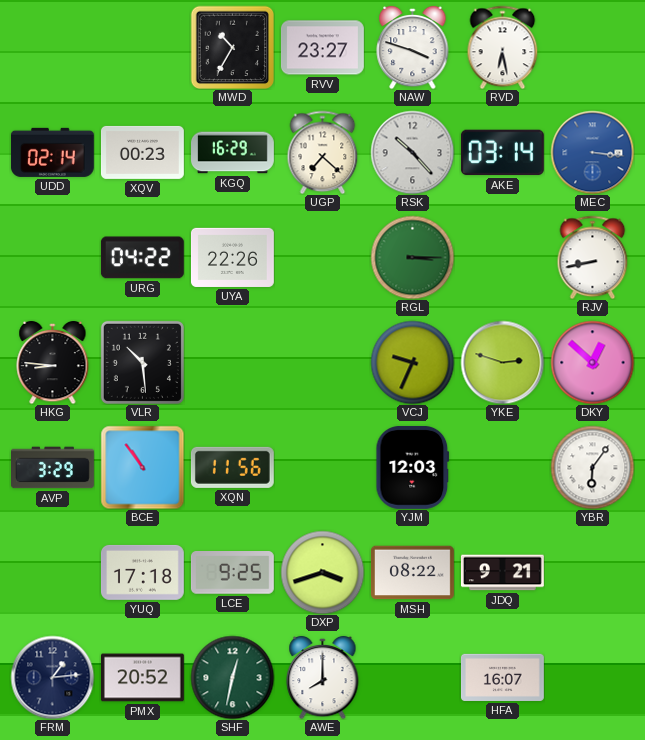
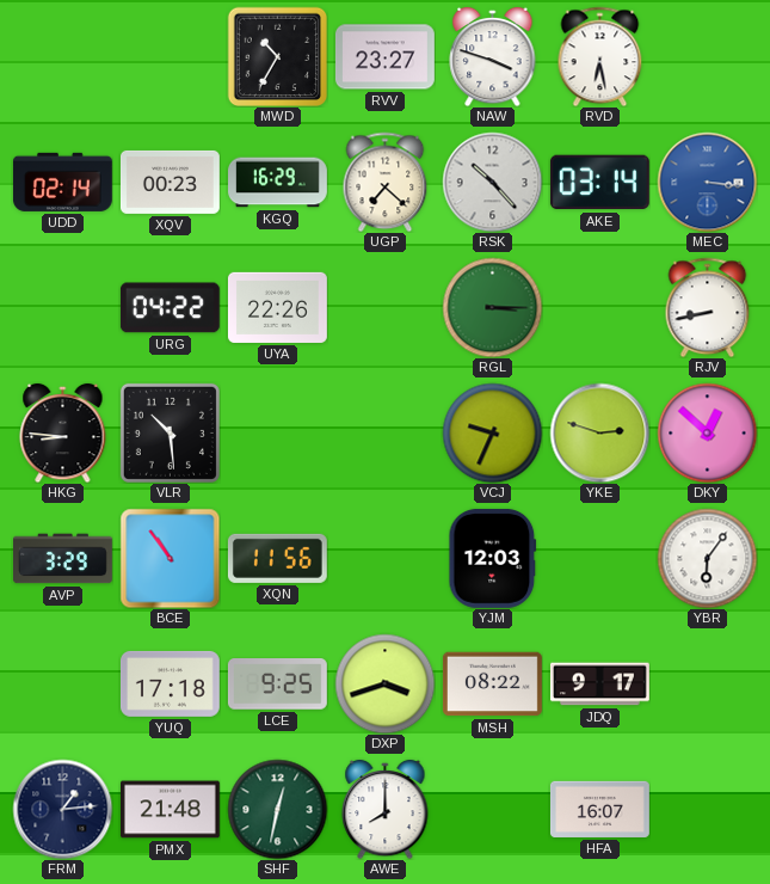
JDQ: 9:21 -> 9:17 (600, 685)
PMX: 20:52 -> 21:48 (170, 810)
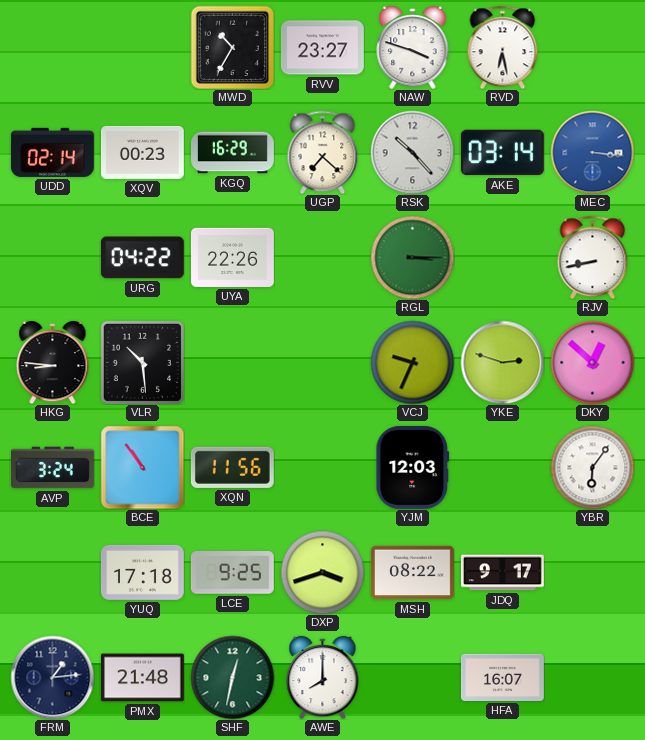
AVP: 3:29 -> 3:24 (53, 468)
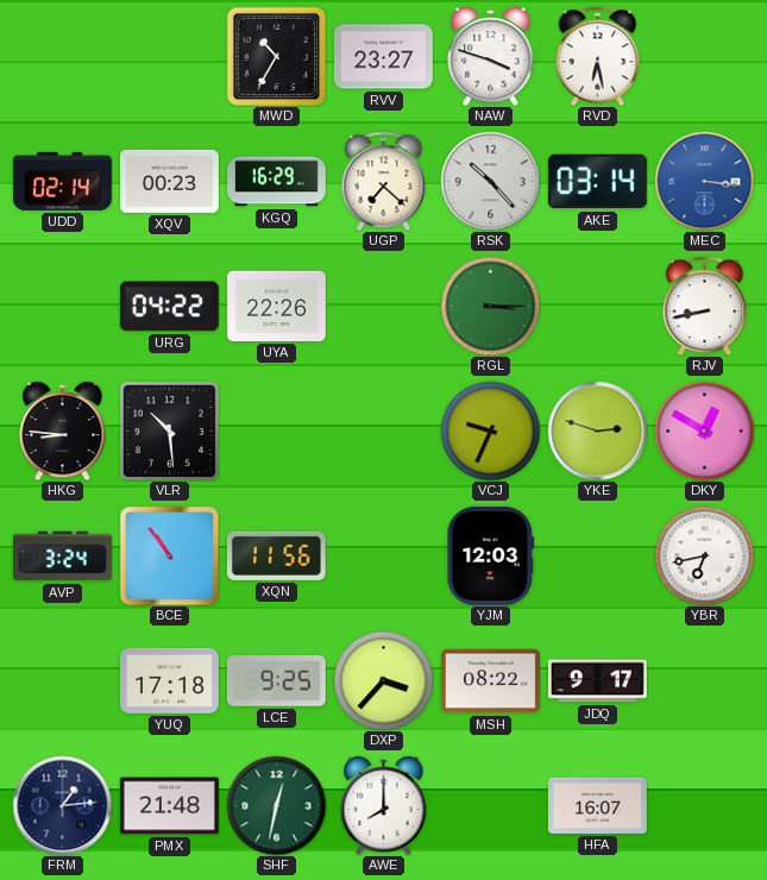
DKY: 12:52 -> 12:50 (704, 430)
YBR: 6:06 -> 6:43 (704, 555)
DXP: 3:42 -> 3:37 (383, 680)
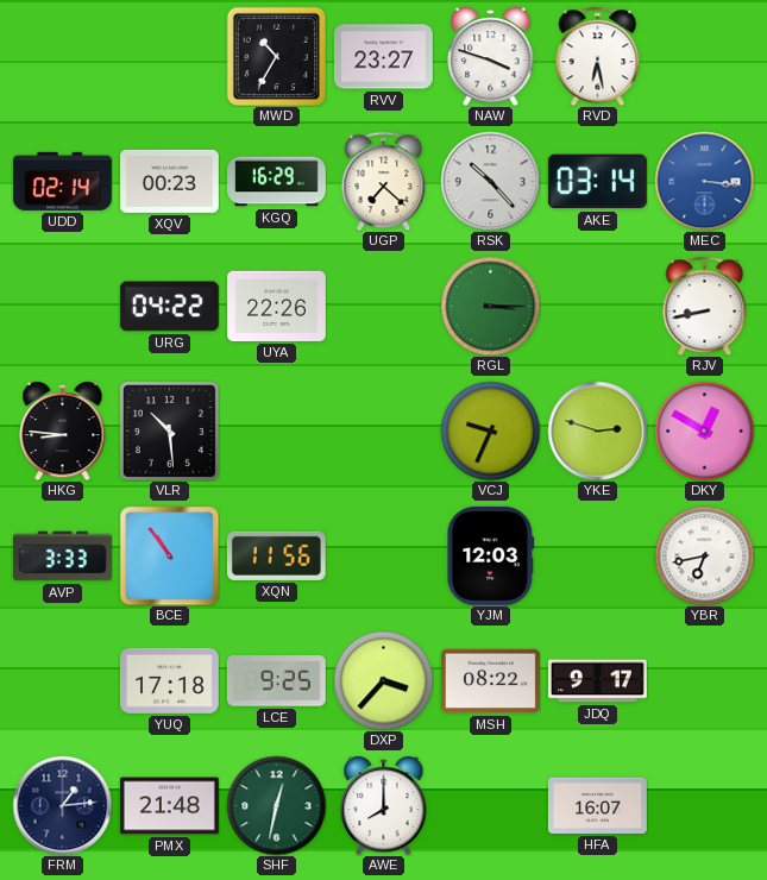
AVP: 3:24 -> 3:33 (63, 557)
